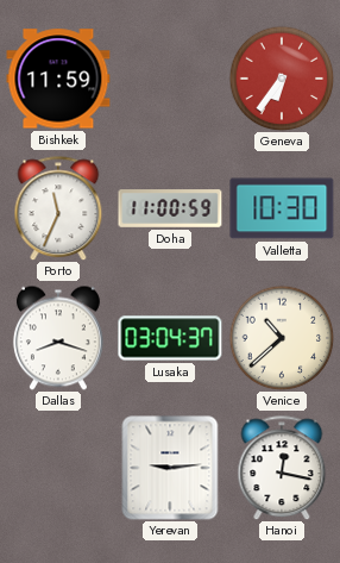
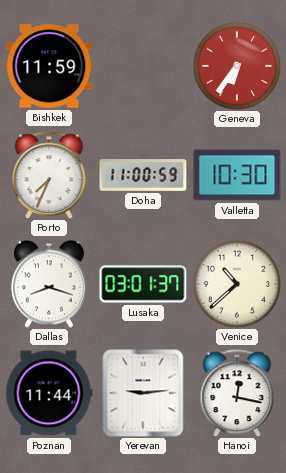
Porto: 11:34 -> 7:34 (49, 175)
Lusaka: 03:04 -> 03:01 (143, 284)
Poznan: none -> 11:44 (49, 393)
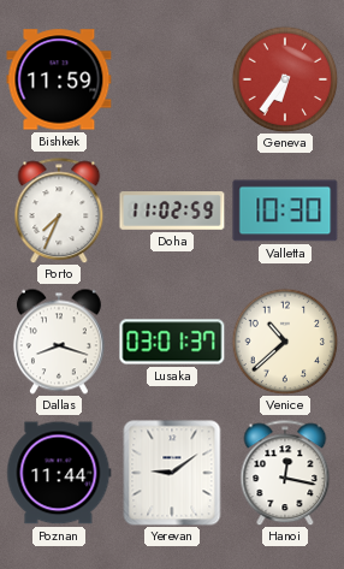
Doha: 11:00 -> 11:02 (172, 211)
Yerevan: 9:14 -> 9:09 (172, 473)
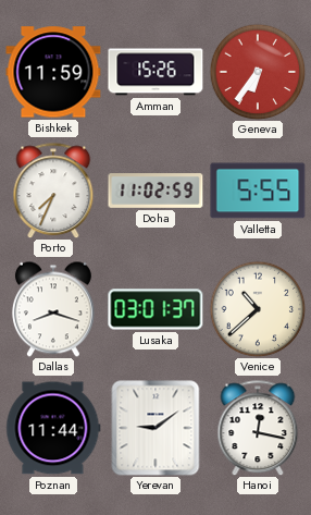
Amman: none -> 15:26 (155, 72)
Valletta: 10:30 -> 5:55 (258, 191)
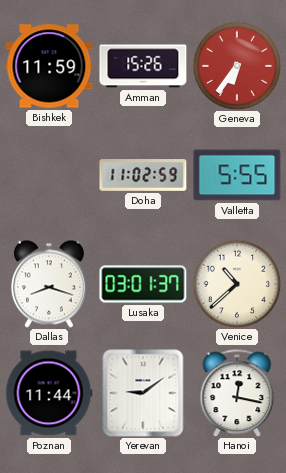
Porto: 7:34 -> none (53, 191)
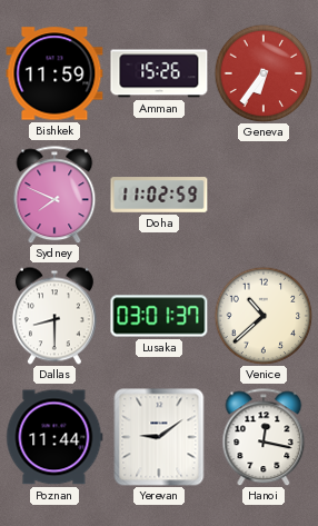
Sydney: none -> 7:49 (54, 195)
Valletta: 5:55 -> none (237, 175)
Dallas: 8:18 -> 8:30 (54, 316)
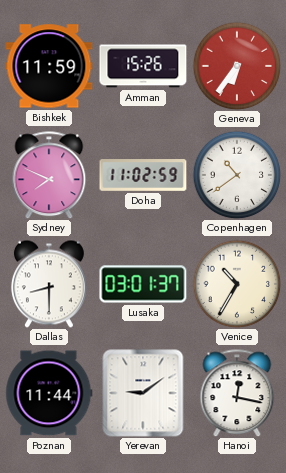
Copenhagen: none -> 10:39 (237, 175)
Venice: 10:38 -> 10:35 (237, 284)
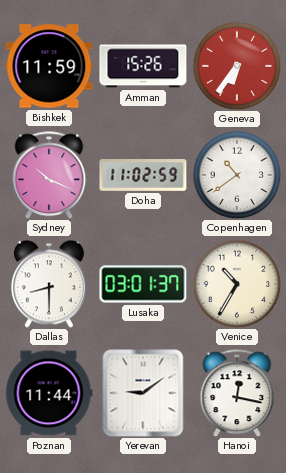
Sydney: 7:49 -> 10:19 (49, 175)
